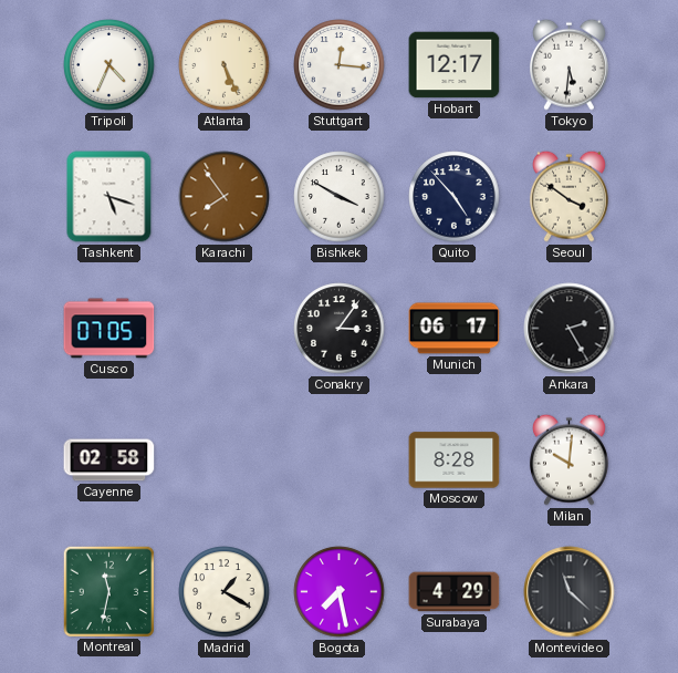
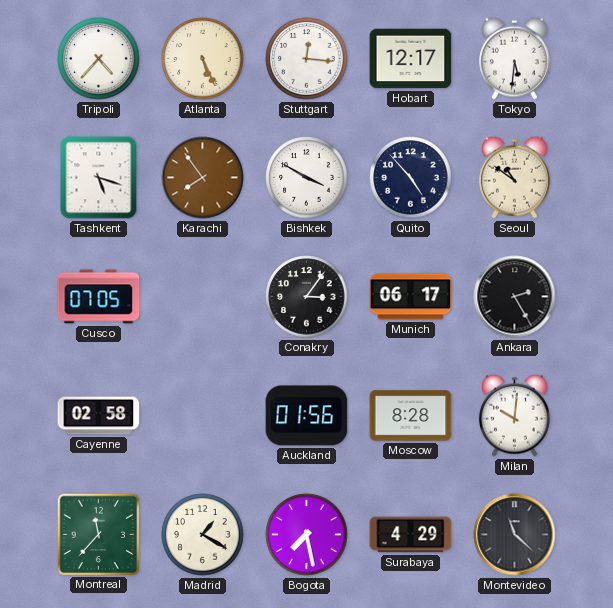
Tripoli: 4:34 -> 4:37 (99, 59)
Seoul: 3:51 -> 10:51 (514, 177)
Auckland: none -> 01:56 (307, 416)
Montreal: 11:32 -> 11:37 (98, 534)
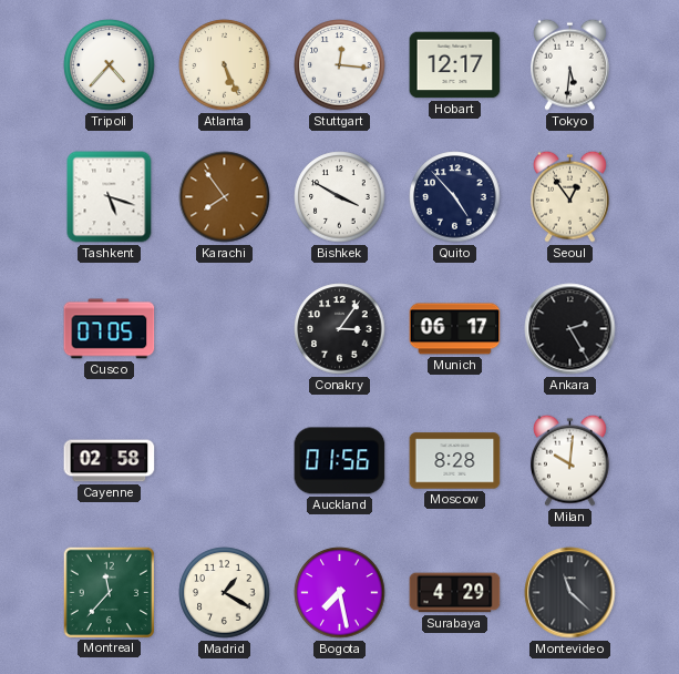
Seoul: 10:51 -> 12:54 (569, 196)
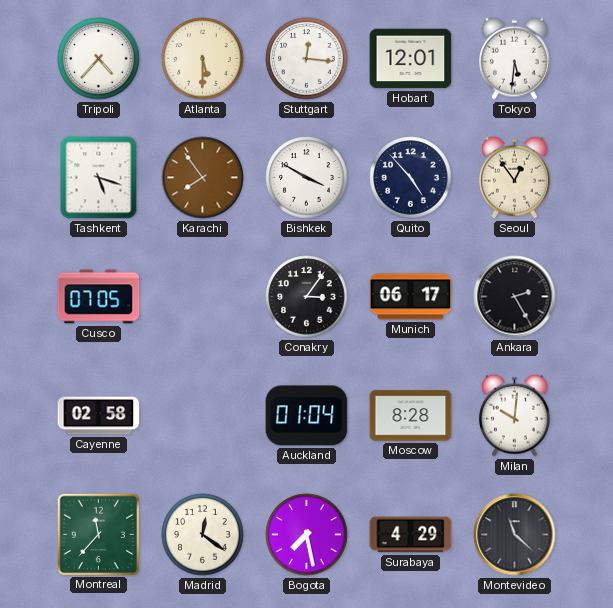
Atlanta: 5:26 -> 5:30 (203, 59)
Hobart: 12:17 -> 12:01 (411, 59)
Auckland: 01:56 -> 01:04 (307, 416)
Madrid: 1:20 -> 12:21 (203, 535)
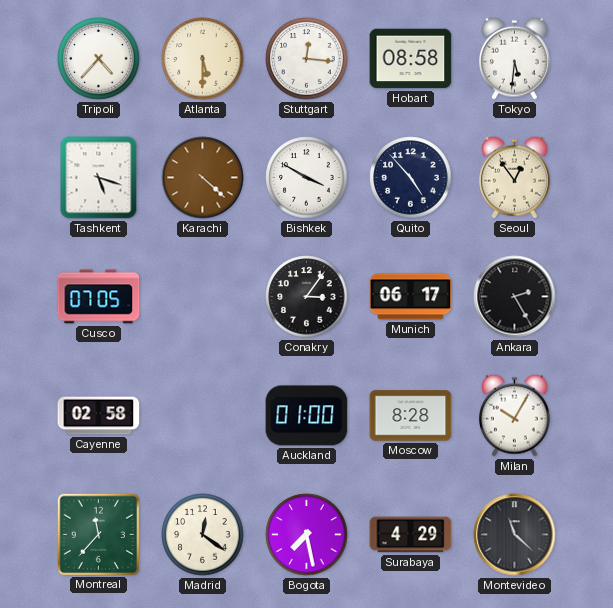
Hobart: 12:01 -> 08:58 (411, 59)
Karachi: 7:54 -> 4:22 (203, 178)
Auckland: 01:04 -> 01:00 (307, 416)
Milan: 10:01 -> 10:05 (514, 415)
